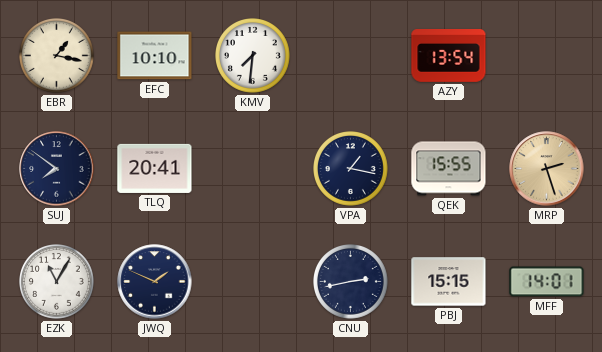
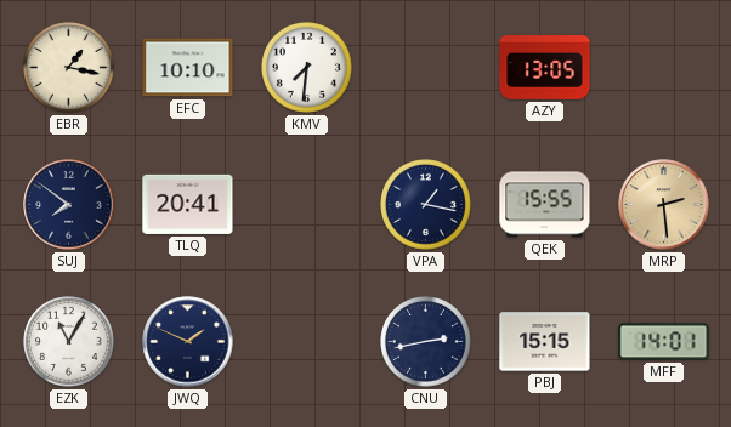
AZY: 13:54 -> 13:05 (545, 68)
MRP: 2:27 -> 2:29 (664, 205)
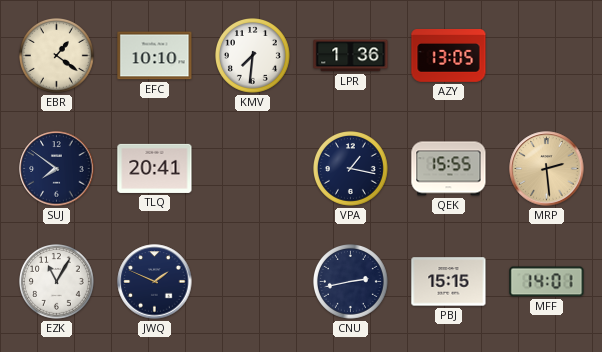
EBR: 1:17 -> 1:21 (57, 56)
LPR: none -> 1:36 (351, 56)
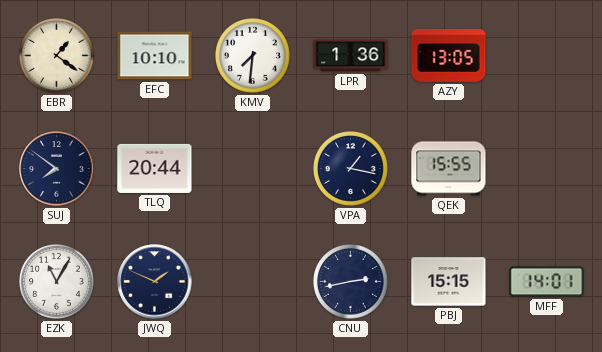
TLQ: 20:41 -> 20:44 (155, 168)
MRP: 2:29 -> none (547, 169)
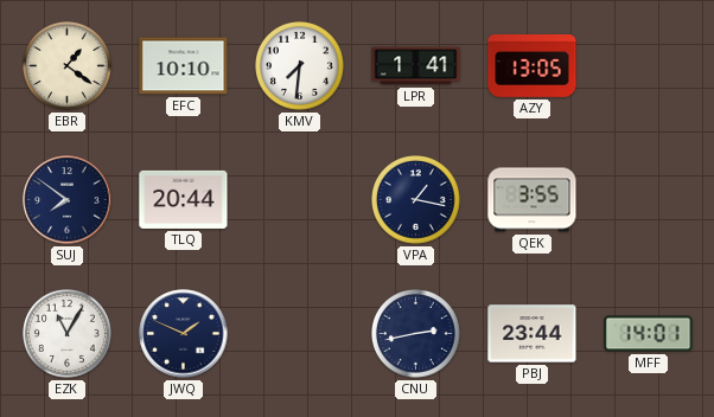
LPR: 1:36 -> 1:41 (416, 66)
QEK: 15:55 -> 3:55 (533, 200)
PBJ: 15:15 -> 23:44 (533, 334)
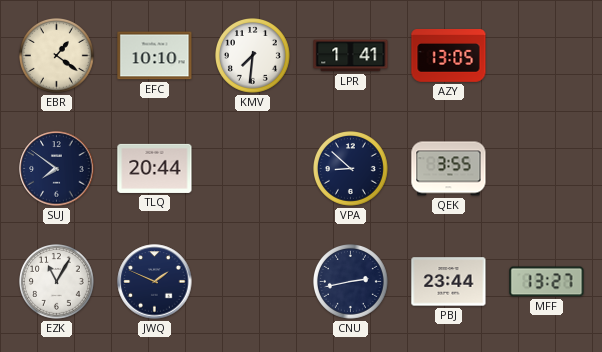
VPA: 1:17 -> 8:52 (351, 169)
MFF: 14:01 -> 13:27 (547, 282)
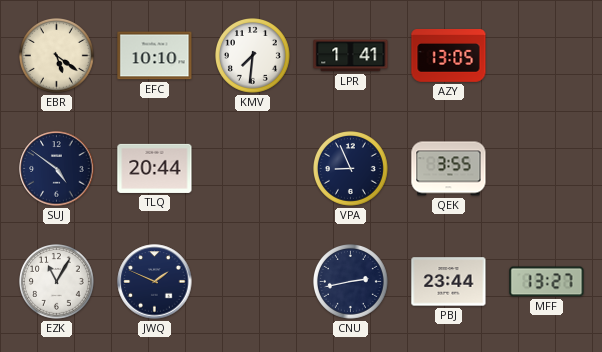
EBR: 1:21 -> 5:21 (57, 56)
SUJ: 7:51 -> 4:51 (57, 169)
VPA: 8:52 -> 8:56 (351, 169)
